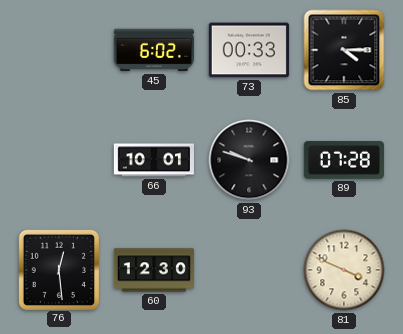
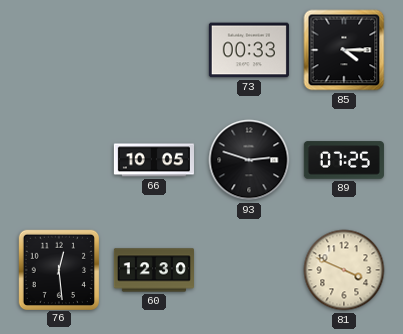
45: 6:02 -> none (154, 50)
66: 10:01 -> 10:05 (153, 160)
93: 9:48 -> 2:48 (249, 160)
89: 07:28 -> 07:25 (344, 160)
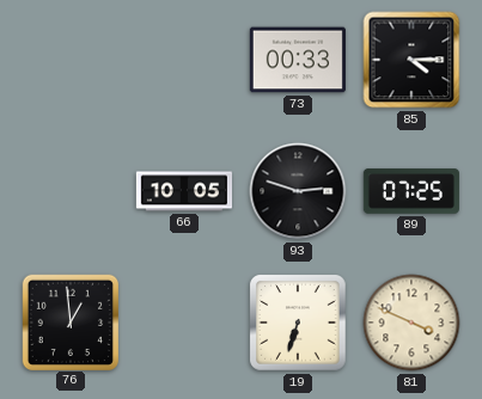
76: 12:29 -> 12:59 (69, 321)
60: 12:30 -> none (153, 270)
19: none -> 6:33 (299, 324)
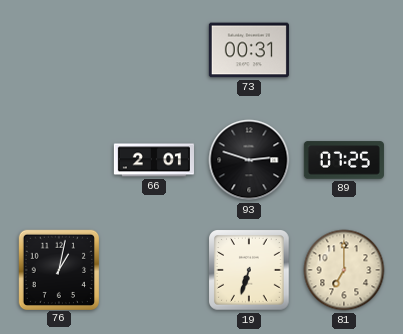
73: 00:33 -> 00:31 (249, 50)
85: 4:15 -> none (411, 60)
66: 10:05 -> 2:01 (153, 160)
76: 12:59 -> 1:02 (58, 269)
81: 3:49 -> 7:00 (344, 270)
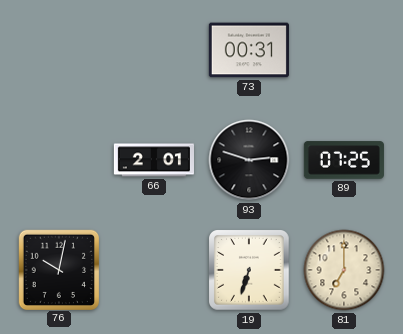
76: 1:02 -> 10:02 (58, 269)
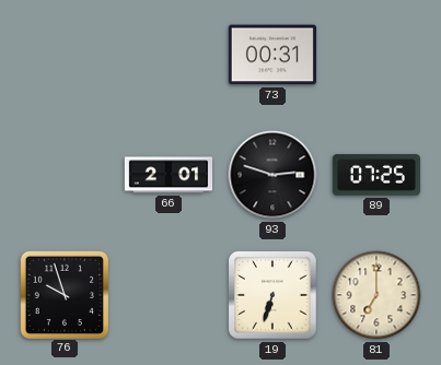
76: 10:02 -> 9:57 (63, 294)
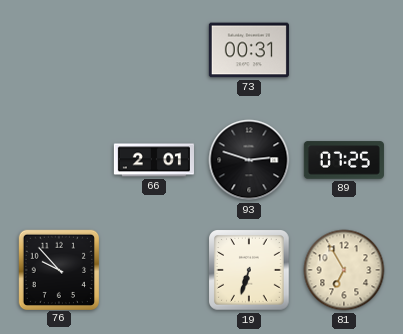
76: 9:57 -> 9:53 (58, 269)
81: 7:00 -> 6:55 (344, 270)
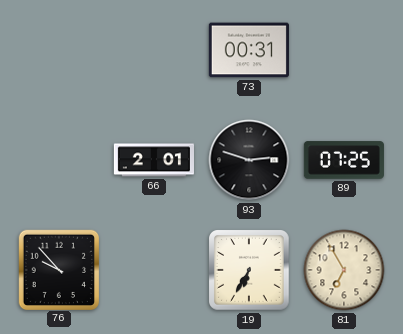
19: 6:33 -> 6:35 (250, 271)
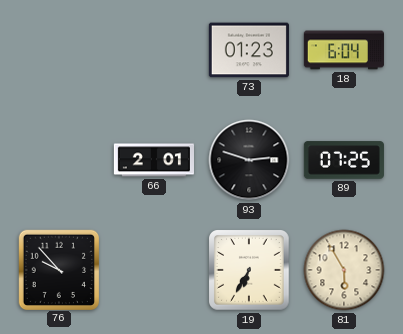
73: 00:31 -> 01:23 (249, 50)
18: none -> 6:04 (344, 50)
81: 6:55 -> 5:55 (344, 270)
